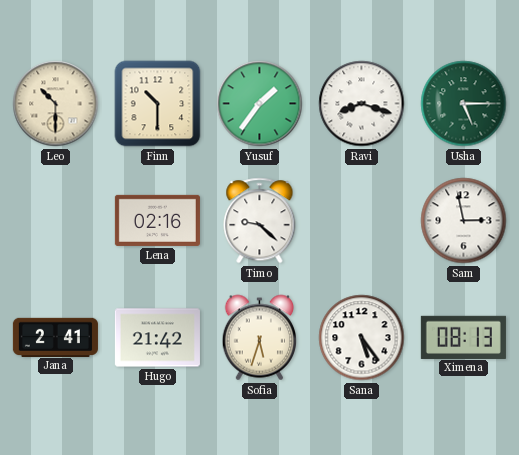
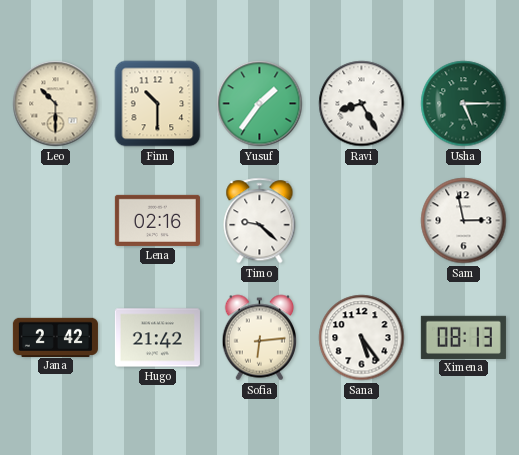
Ravi: 8:18 -> 8:25 (362, 104)
Jana: 2:41 -> 2:42 (55, 337)
Sofia: 5:33 -> 6:14 (260, 338)
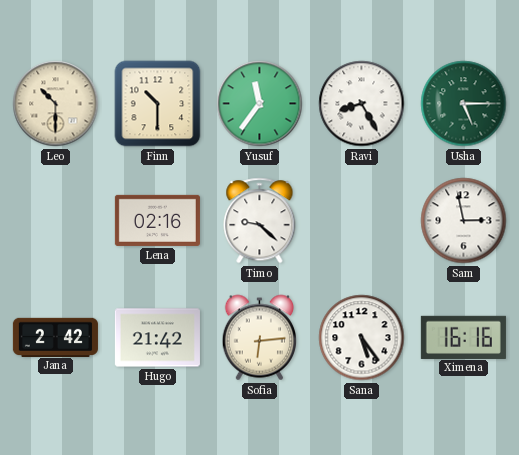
Yusuf: 1:36 -> 11:36 (260, 104)
Ximena: 08:13 -> 16:16 (463, 337)
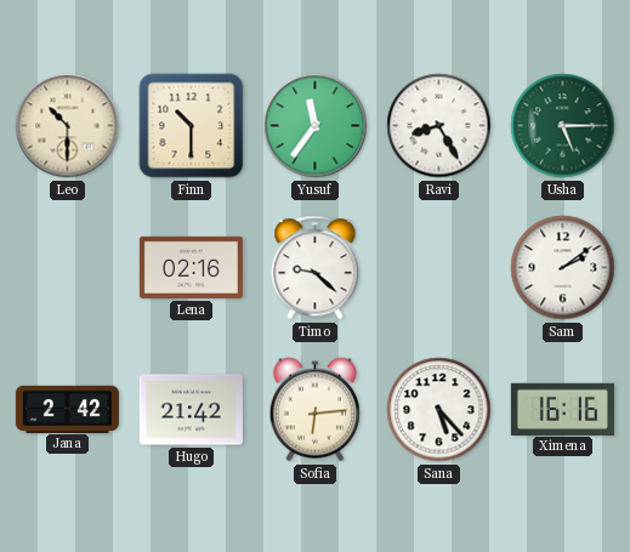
Sam: 2:58 -> 2:09 (563, 268)
Sana: 5:24 -> 5:23 (439, 410)
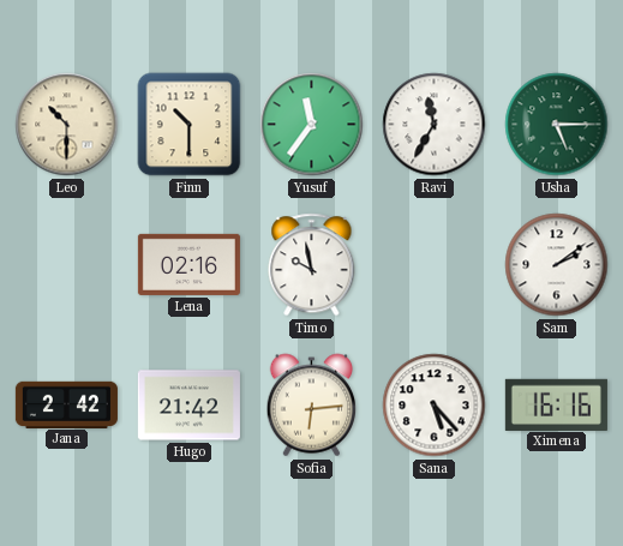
Ravi: 8:25 -> 11:35 (435, 125)
Timo: 9:22 -> 9:58 (312, 265)
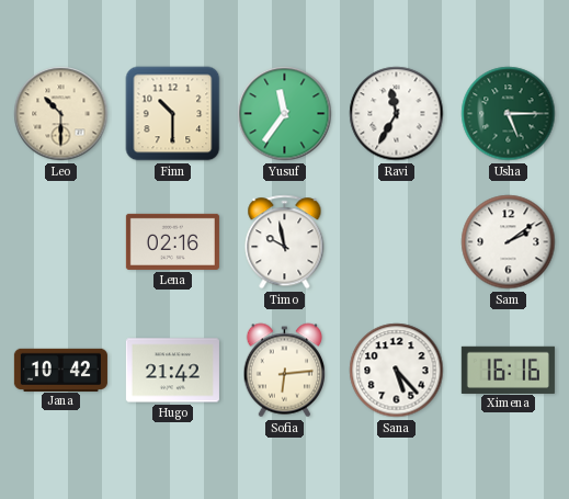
Jana: 2:42 -> 10:42 (60, 370)
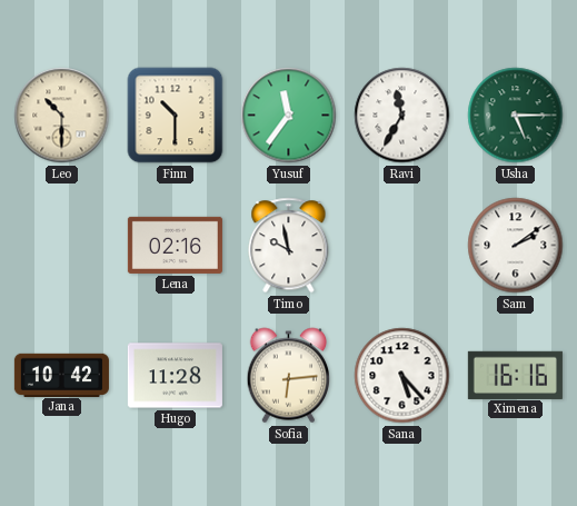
Hugo: 21:42 -> 11:28 (175, 376)
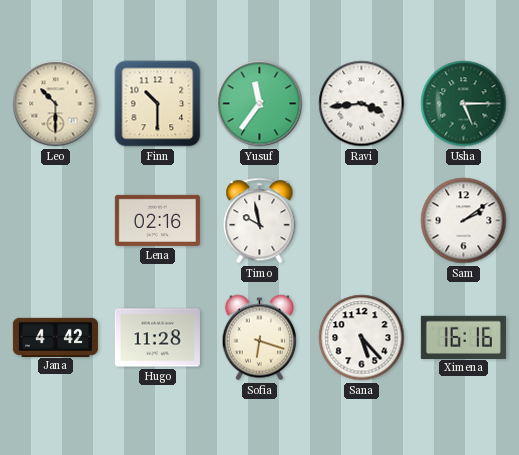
Ravi: 11:35 -> 3:44 (362, 104)
Jana: 10:42 -> 4:42 (55, 337)
Sofia: 6:14 -> 6:18 (260, 338)
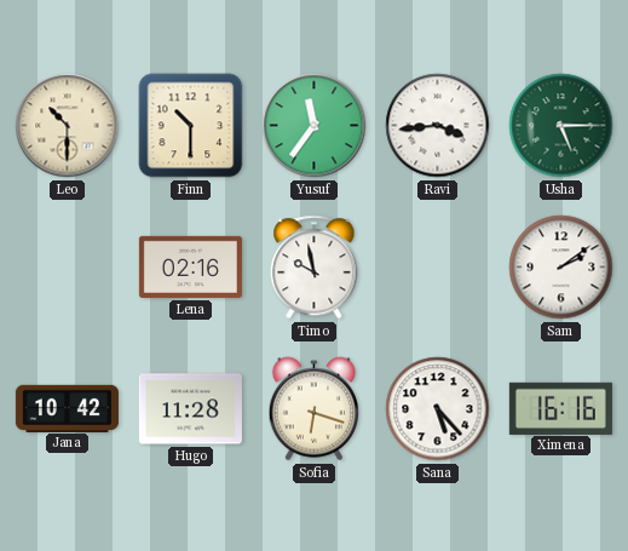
Jana: 4:42 -> 10:42 (67, 408)
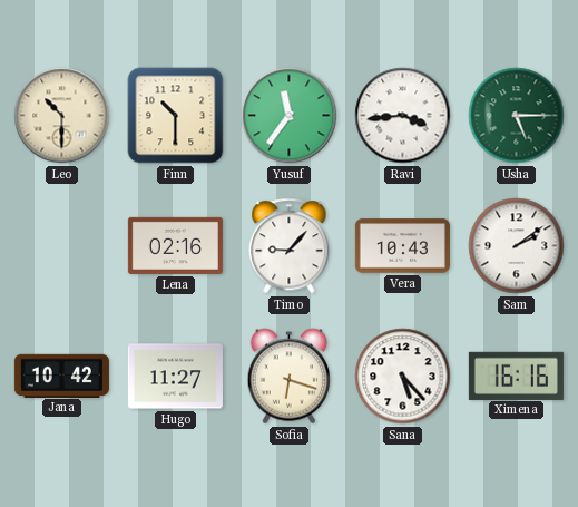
Timo: 9:58 -> 9:07 (290, 246)
Vera: none -> 10:43 (402, 246)
Hugo: 11:28 -> 11:27 (175, 377)
